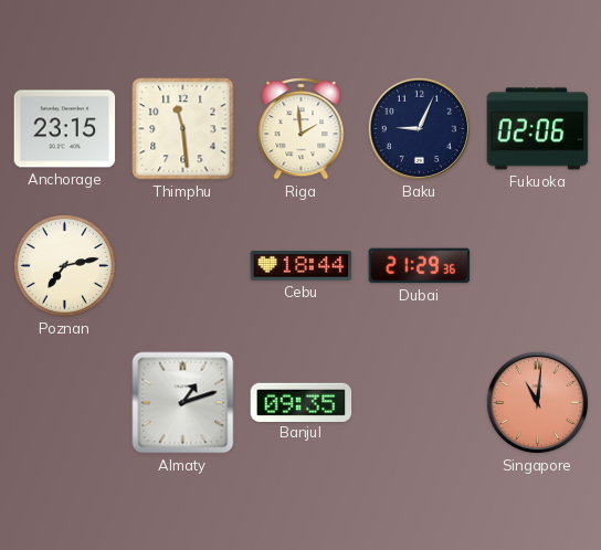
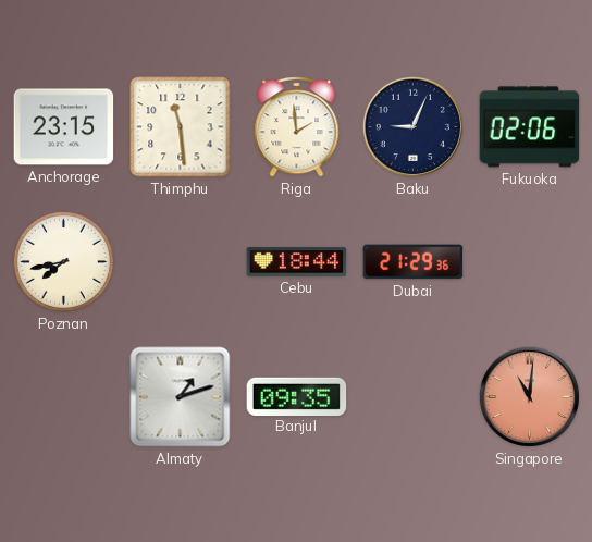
Poznan: 7:13 -> 7:43 (63, 261)
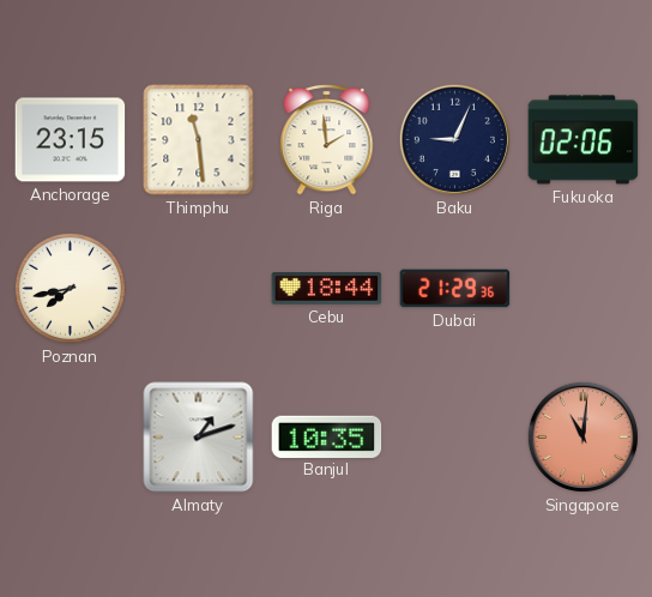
Banjul: 09:35 -> 10:35 (327, 436)
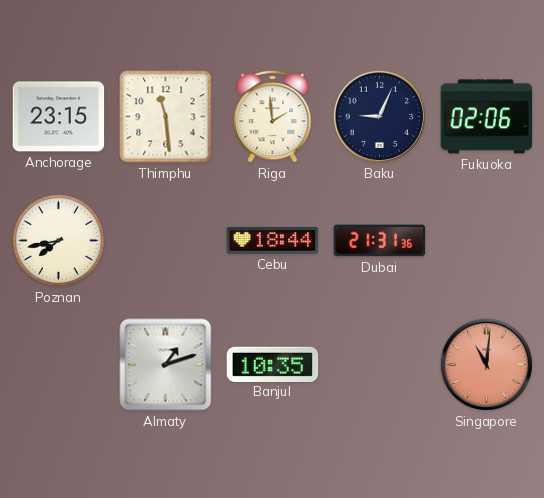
Dubai: 21:29 -> 21:31 (380, 241)
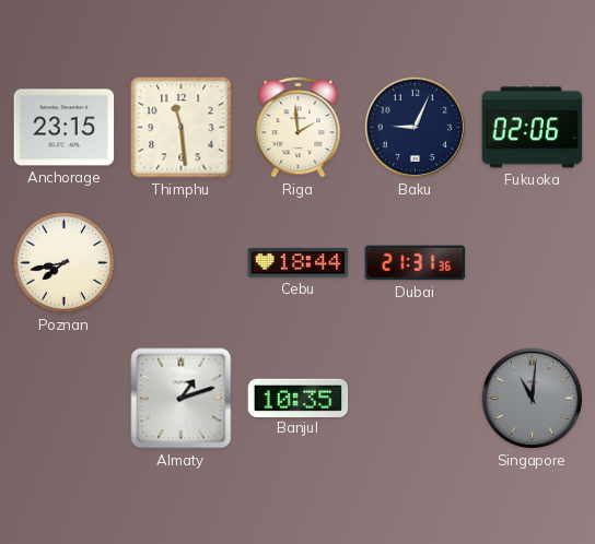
Singapore dial: salmon -> grey (532, 398)
